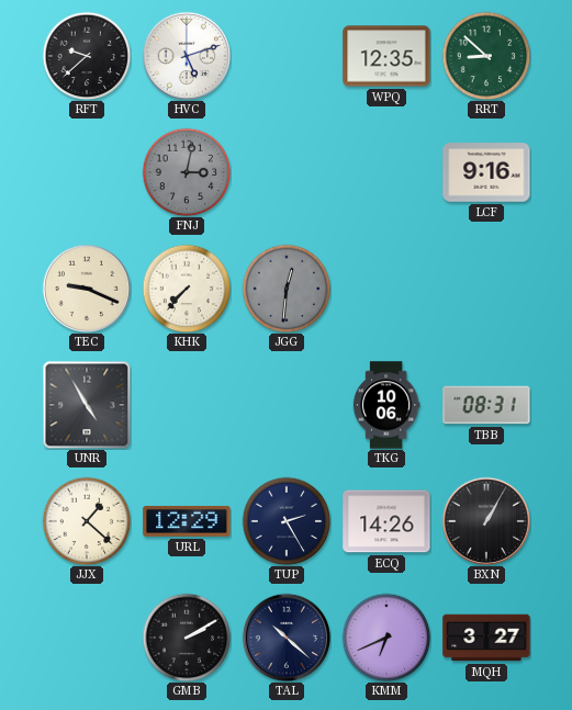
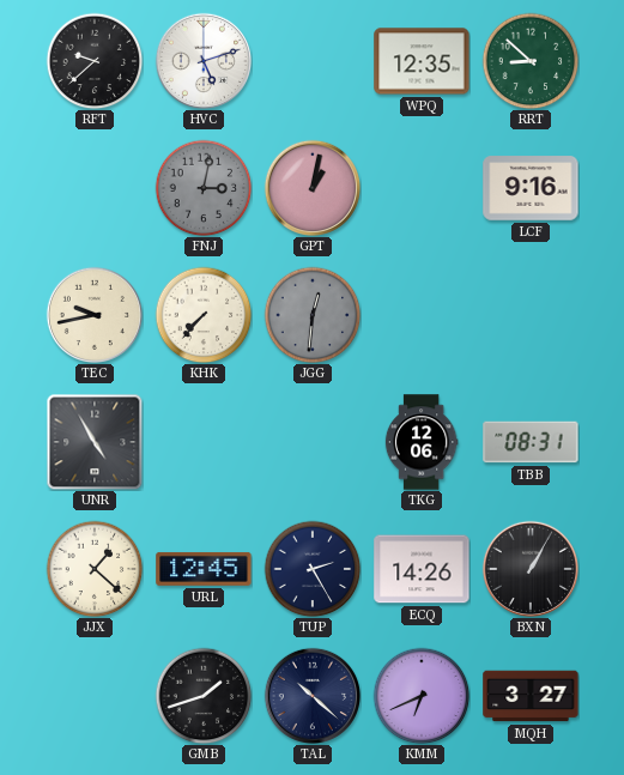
GPT: none -> 1:02 (311, 187)
TEC: 9:19 -> 9:43 (93, 314)
TKG: 10:06 -> 12:06 (422, 442)
URL: 12:29 -> 12:45 (204, 569)
GMB: 2:10 -> 1:42 (204, 696)
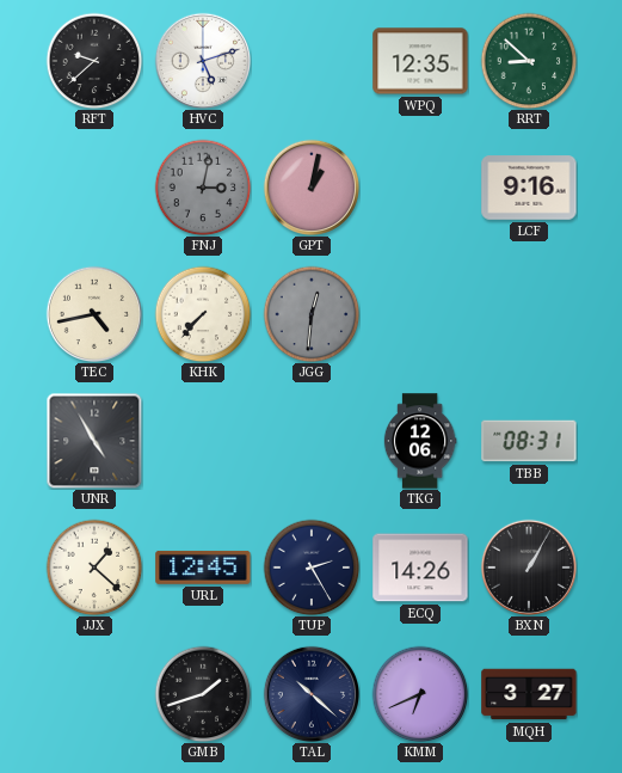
TEC: 9:43 -> 4:43 (93, 313)
